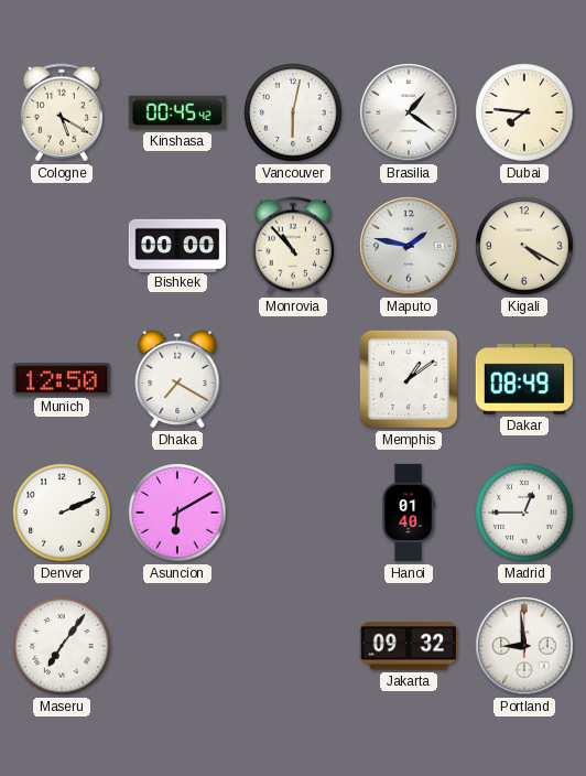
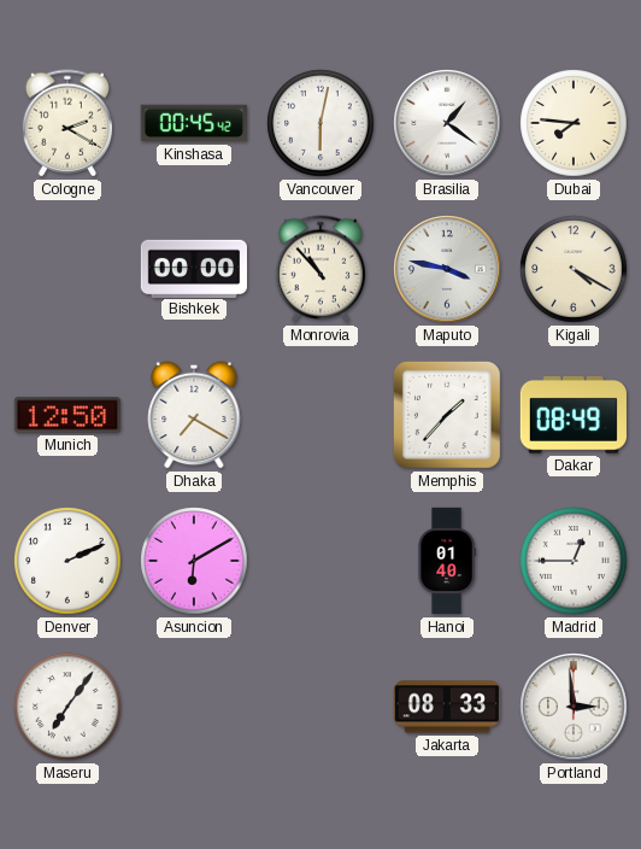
Cologne: 5:20 -> 2:20 (66, 123)
Maputo: 1:47 -> 3:47 (447, 269)
Memphis: 1:09 -> 1:37 (447, 415)
Jakarta: 09:32 -> 08:33 (446, 707)
Portland: 8:59 -> 2:59 (574, 707)
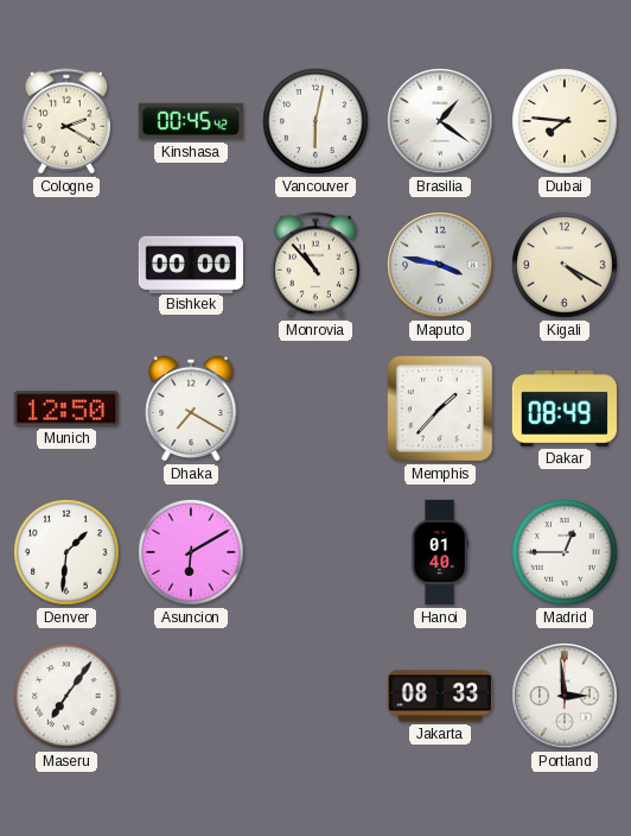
Denver: 2:11 -> 1:31 (66, 552)
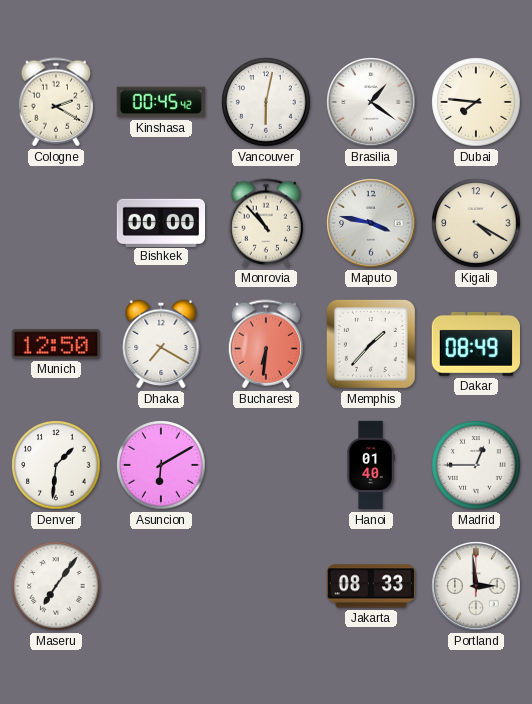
Bucharest: none -> 6:31 (265, 344)
